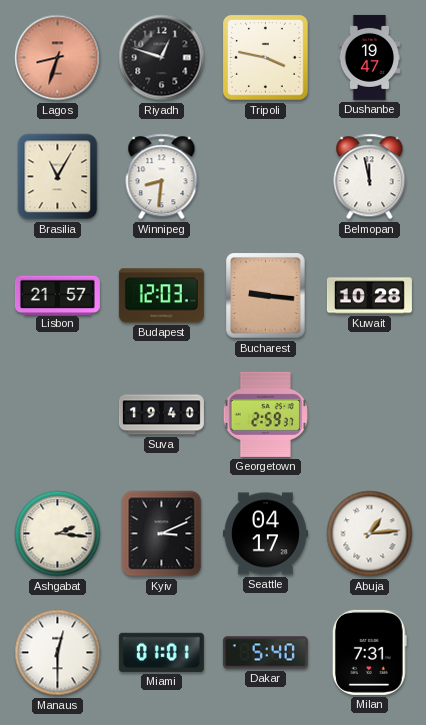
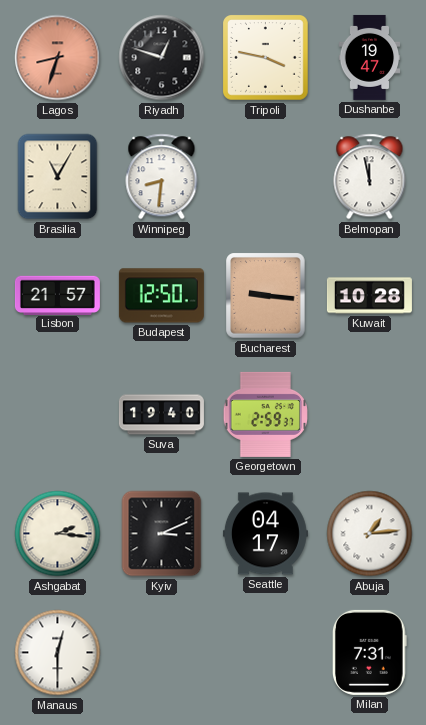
Budapest: 12:03 -> 12:50 (161, 296)
Miami: 01:01 -> none (161, 652)
Dakar: 5:40 -> none (265, 653)
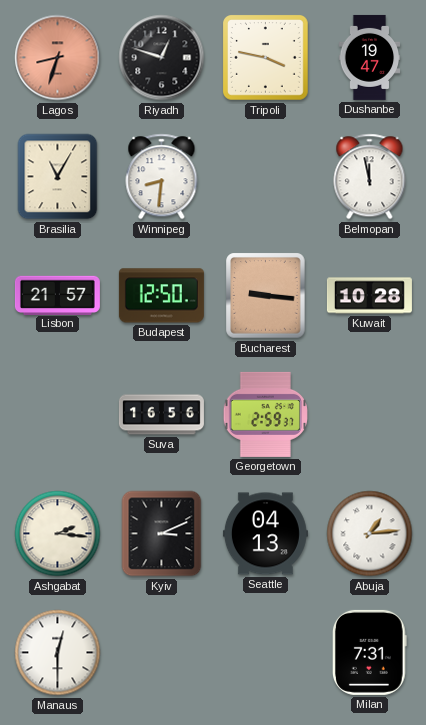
Suva: 19:40 -> 16:56 (161, 415)
Seattle: 04:17 -> 04:13 (265, 534)
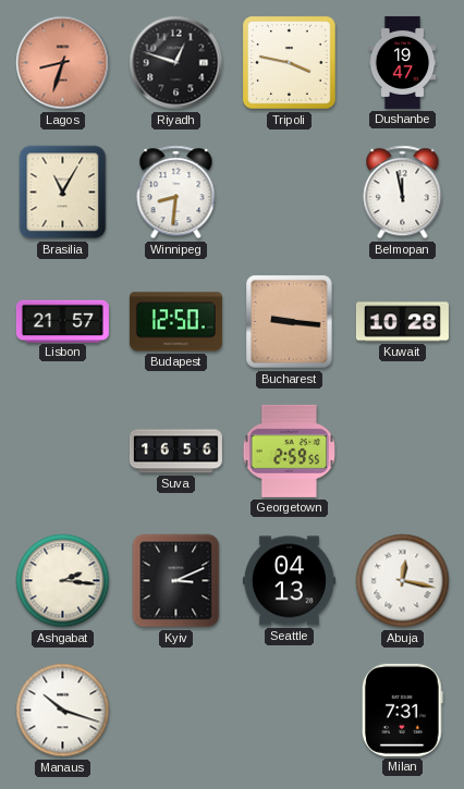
Georgetown: 2:59:37 -> 2:59:55 (289, 451)
Abuja: 1:14 -> 12:17 (403, 581)
Manaus: 12:30 -> 10:18 (63, 711)
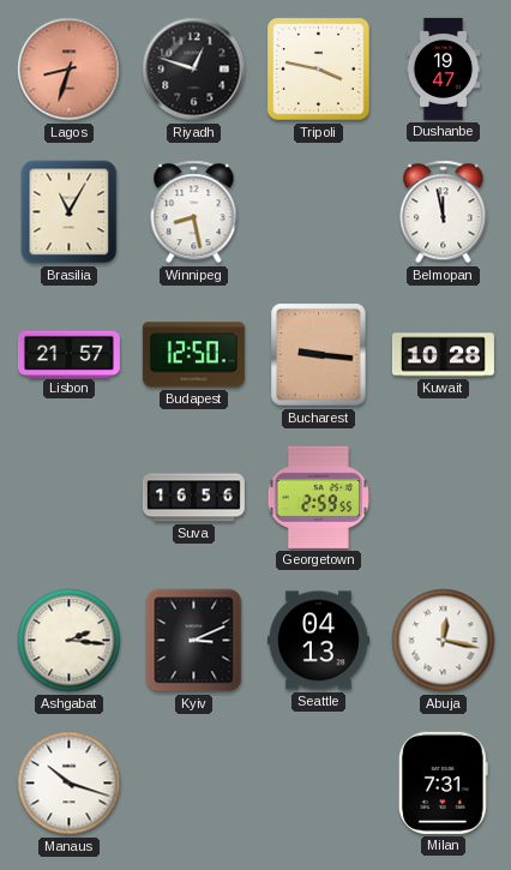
Winnipeg: 8:31 -> 8:28 (194, 212)
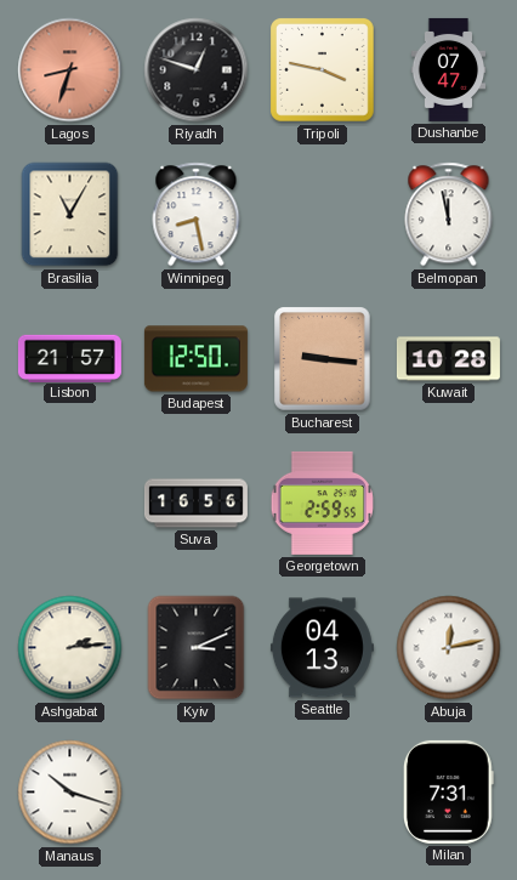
Dushanbe: 19:47 -> 07:47 (449, 69)
Ashgabat: 2:16 -> 2:14 (70, 648)
Abuja: 12:17 -> 12:13 (449, 648)
